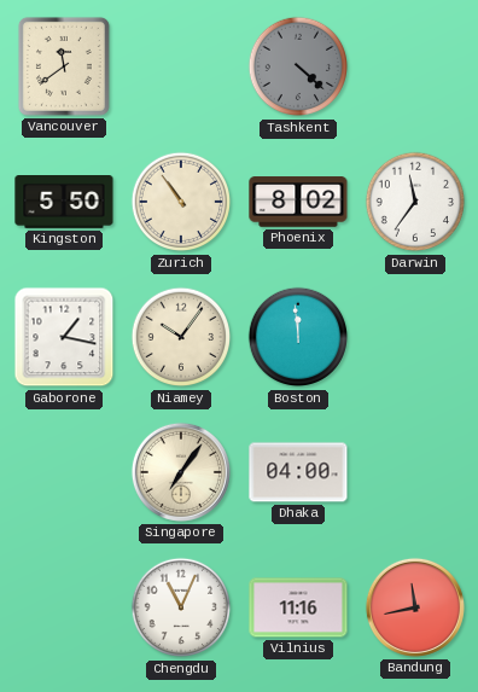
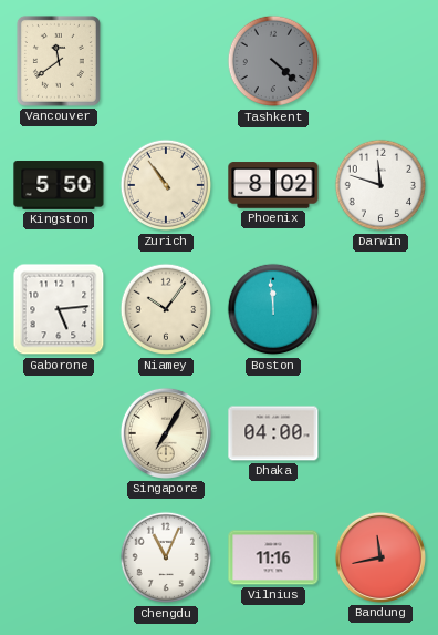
Darwin: 11:36 -> 11:48 (380, 185)
Gaborone: 1:17 -> 5:14 (59, 309)
Singapore: 7:06 -> 7:05 (166, 433)
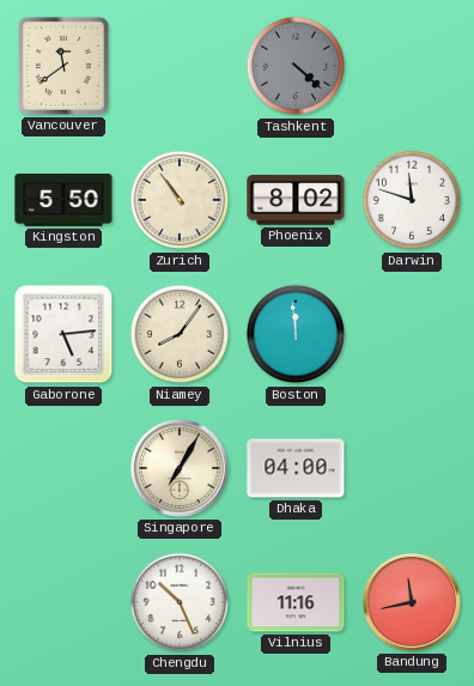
Niamey: 10:06 -> 8:06 (180, 334)
Chengdu: 11:04 -> 10:26 (180, 602)
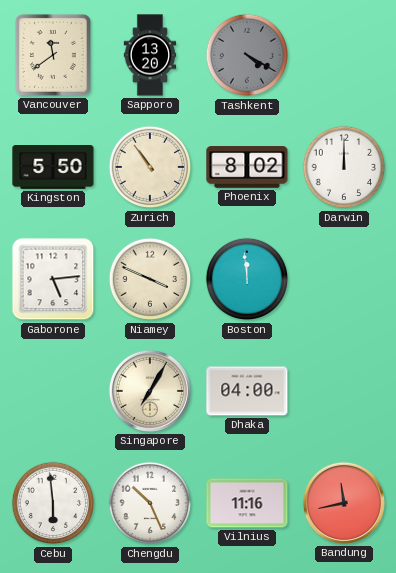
Sapporo: none -> 13:20 (150, 55)
Tashkent: 4:22 -> 4:20 (247, 55)
Darwin: 11:48 -> 12:00 (344, 167)
Niamey: 8:06 -> 3:49 (150, 279)
Cebu: none -> 5:59 (53, 503)
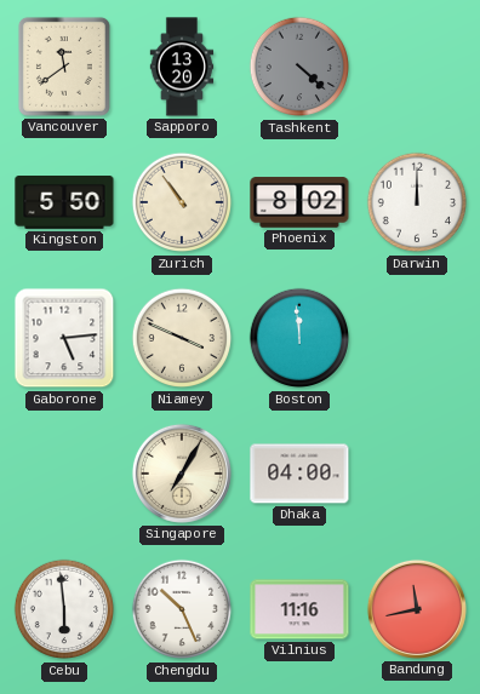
Tashkent: 4:20 -> 4:22 (299, 67)
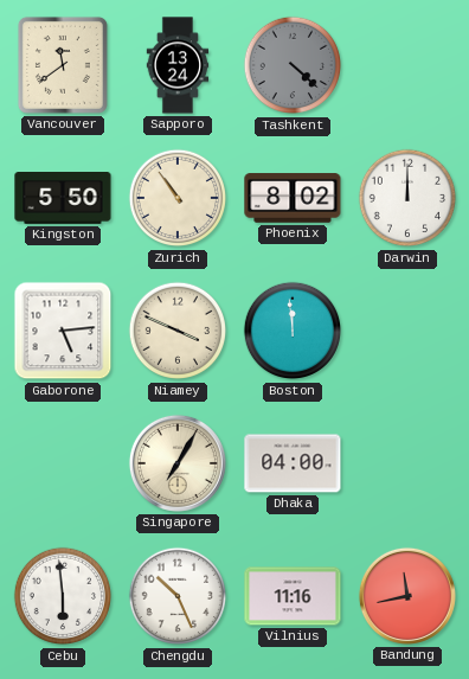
Sapporo: 13:20 -> 13:24 (178, 65)
